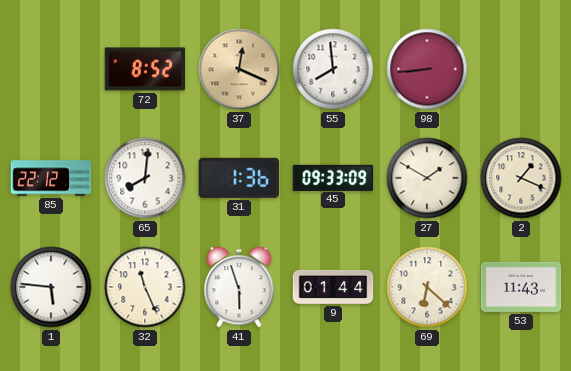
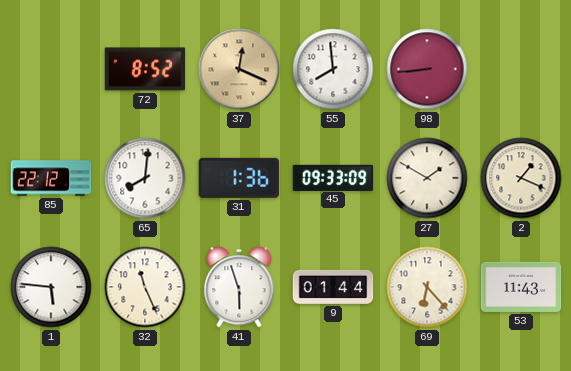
69: 6:22 -> 6:23 (427, 287)
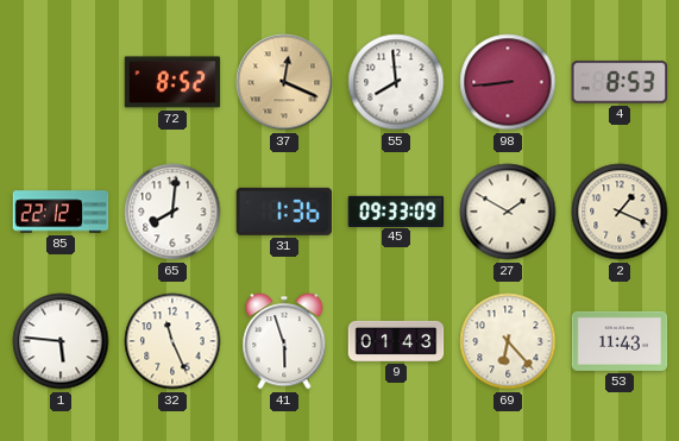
4: none -> 8:53 (620, 82)
9: 01:44 -> 01:43 (396, 341)
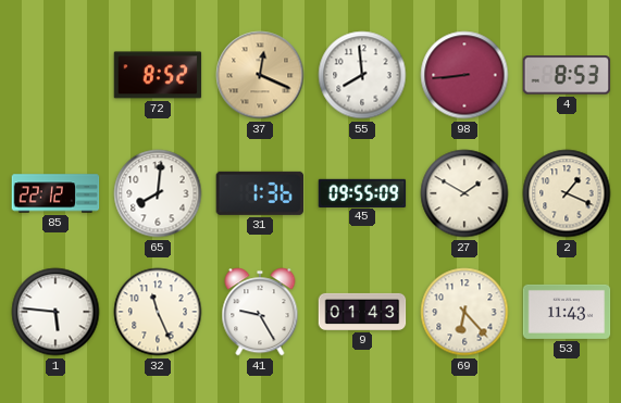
45: 09:33 -> 09:55 (362, 192)
41: 5:57 -> 9:25 (260, 312)
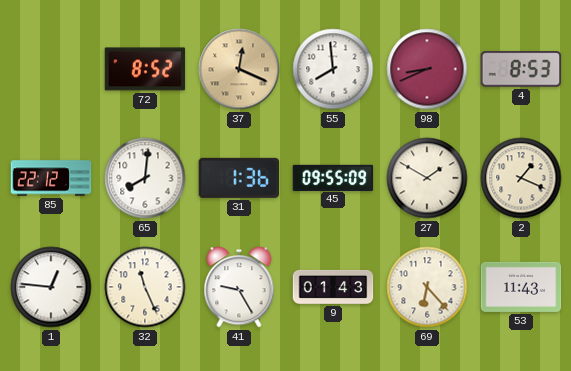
98: 8:44 -> 8:41 (427, 69)
1: 5:46 -> 12:46 (51, 287)
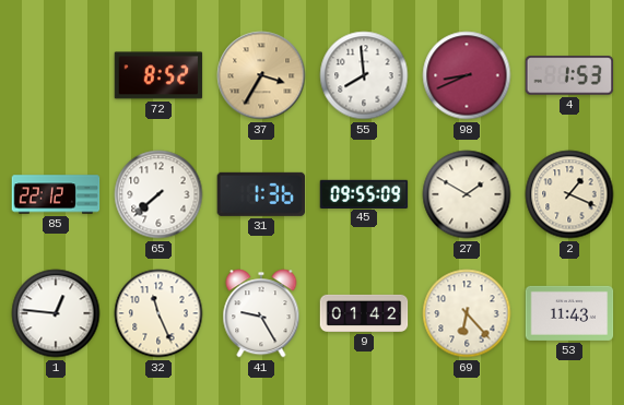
37: 12:19 -> 3:35 (261, 75)
4: 8:53 -> 1:53 (569, 75)
65: 8:01 -> 7:38 (158, 194)
9: 01:43 -> 01:42 (364, 313)
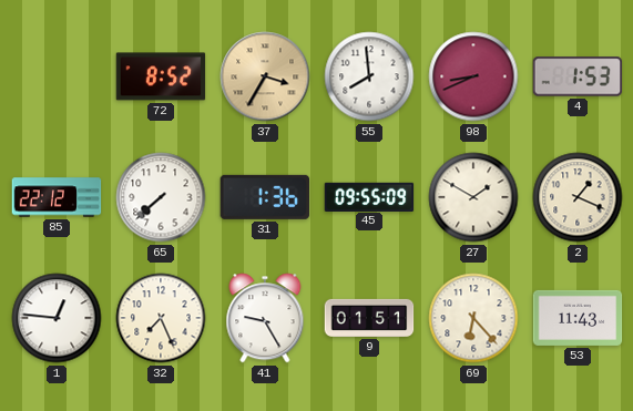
32: 11:26 -> 7:26 (161, 318)
9: 01:42 -> 01:51 (369, 318)
